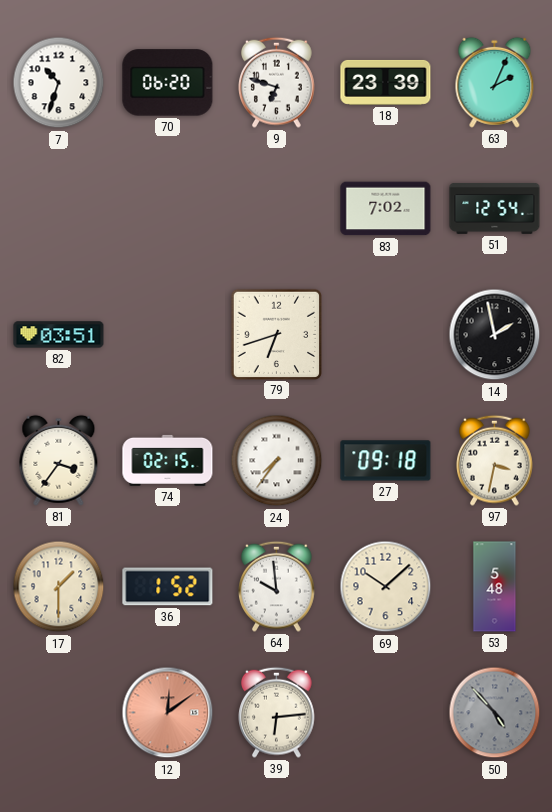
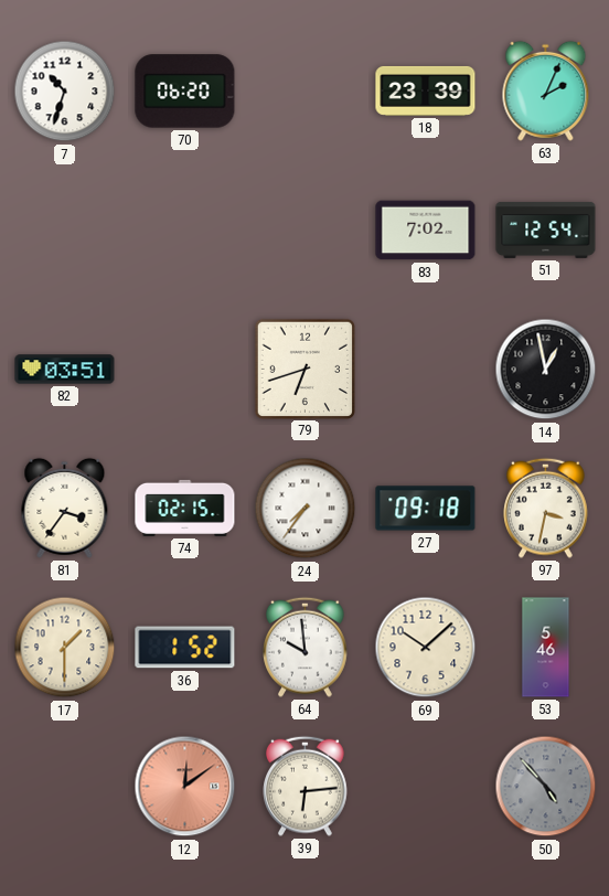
9: 6:48 -> none (277, 82)
14: 1:58 -> 12:58 (546, 370)
53: 5:48 -> 5:46 (546, 648)
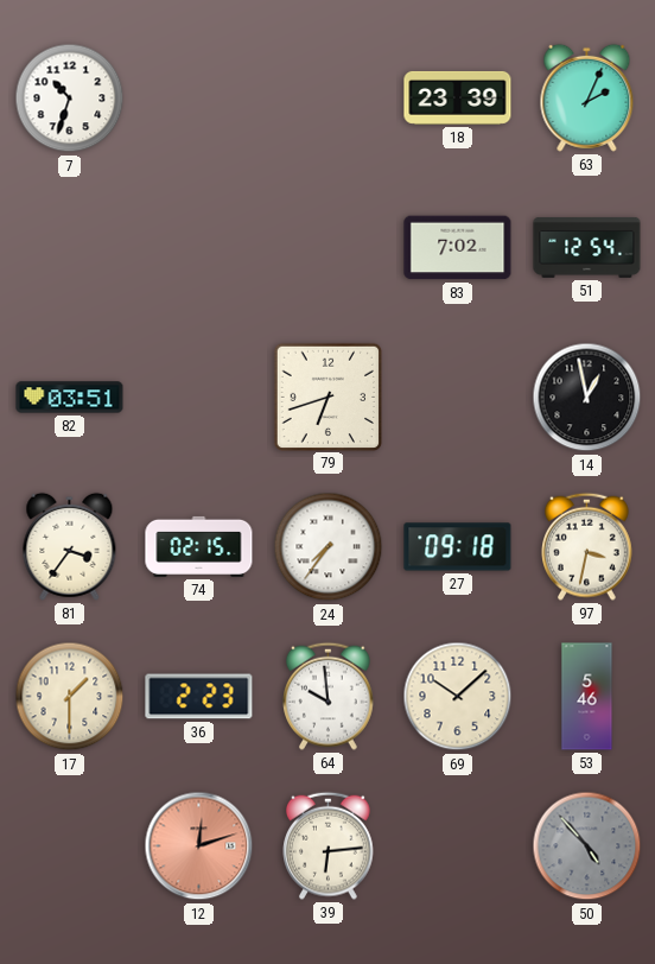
70: 06:20 -> none (185, 92)
36: 1:52 -> 2:23 (199, 697)
12: 12:09 -> 12:12 (199, 846)
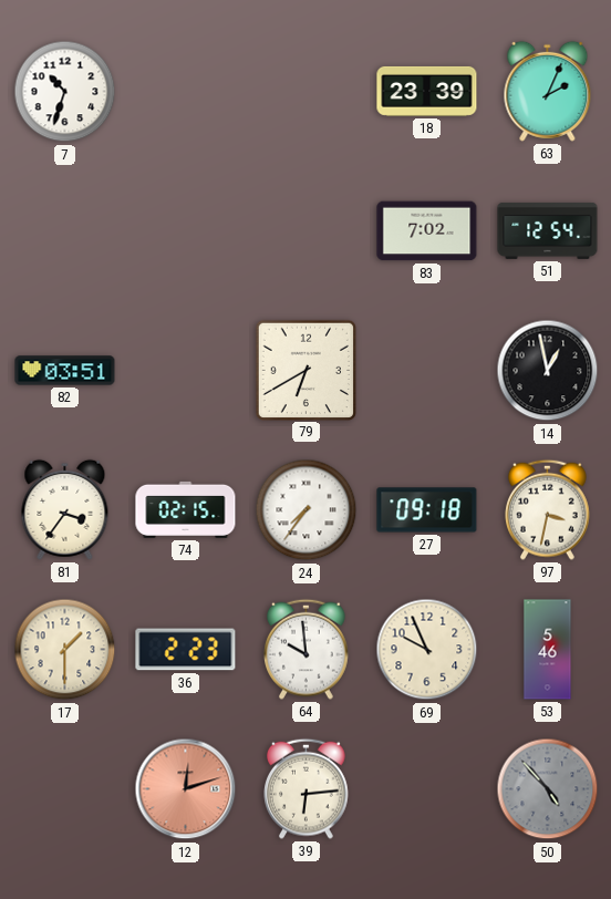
79: 6:42 -> 6:40 (305, 370)
69: 10:08 -> 9:56 (427, 650)
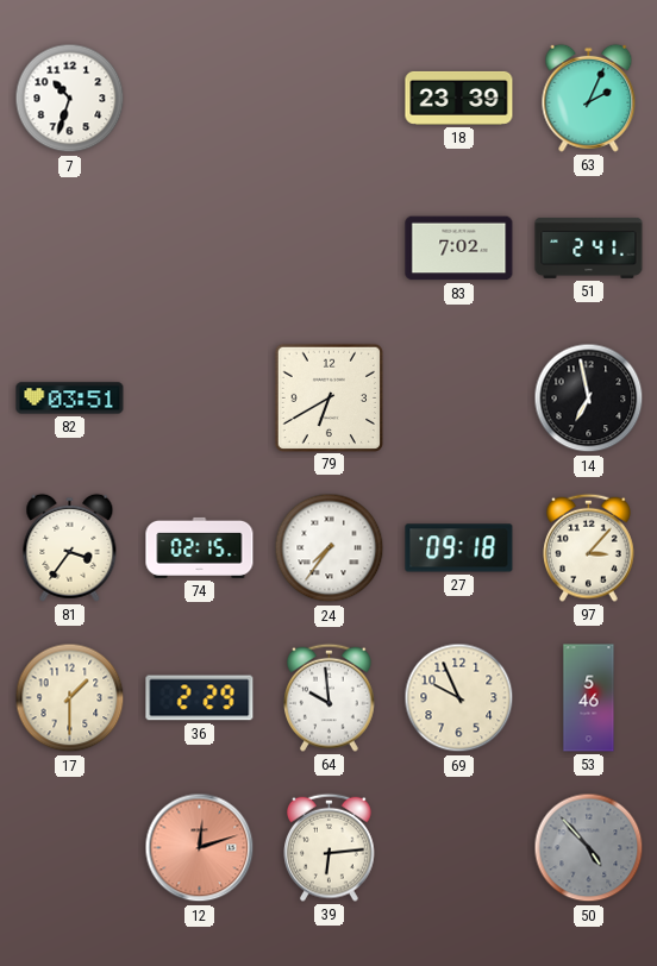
51: 12:54 -> 2:41 (589, 247)
14: 12:58 -> 6:58 (589, 399)
97: 3:32 -> 3:07 (589, 547)
36: 2:23 -> 2:29 (200, 698)
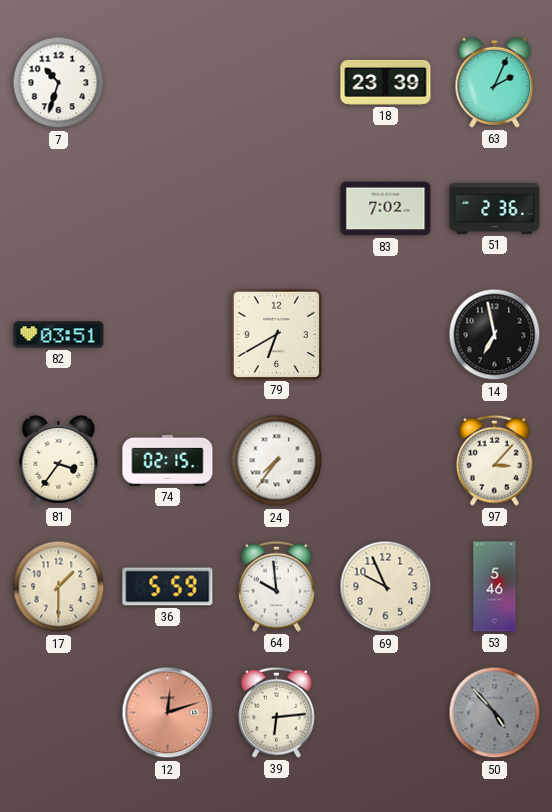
51: 2:41 -> 2:36 (495, 208)
27: 09:18 -> none (459, 548)
36: 2:29 -> 5:59 (168, 587)
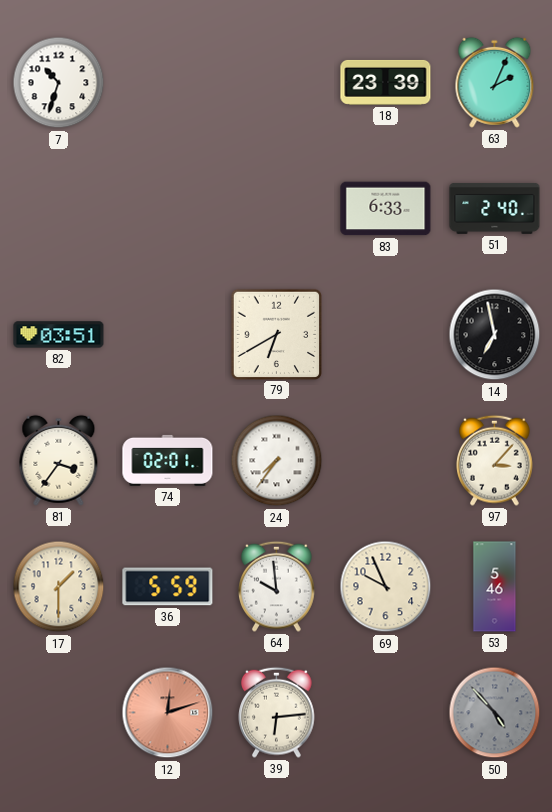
83: 7:02 -> 6:33 (386, 209)
51: 2:36 -> 2:40 (495, 208)
74: 02:15 -> 02:01 (168, 460)
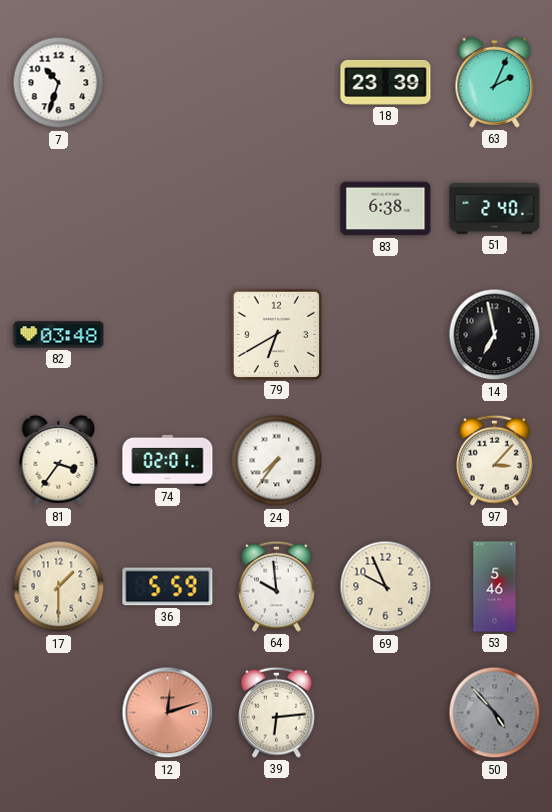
83: 6:33 -> 6:38 (386, 209)
82: 03:51 -> 03:48 (59, 335)
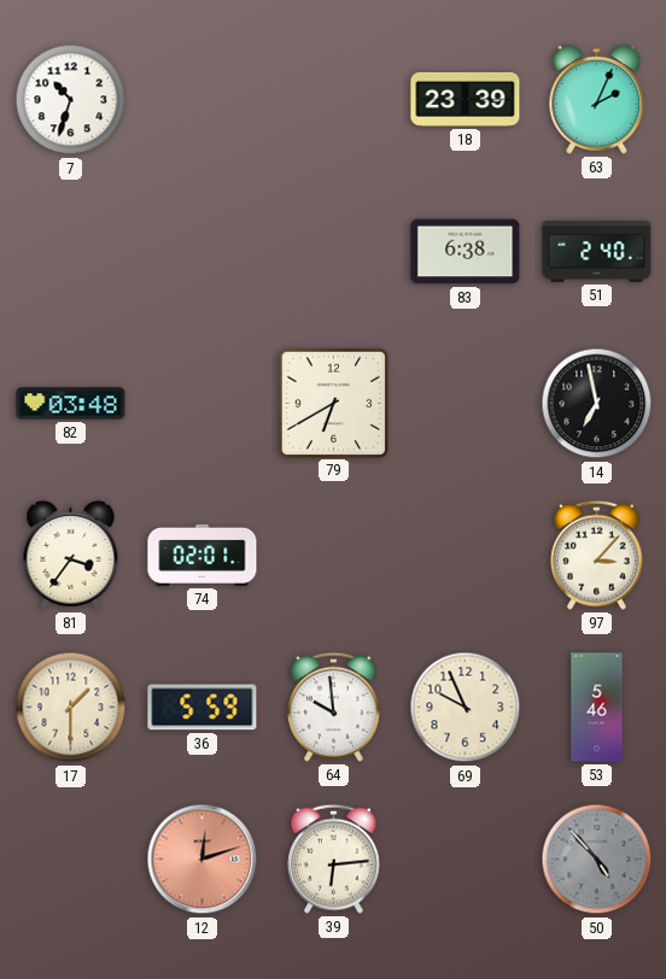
24: 7:36 -> none (277, 461)
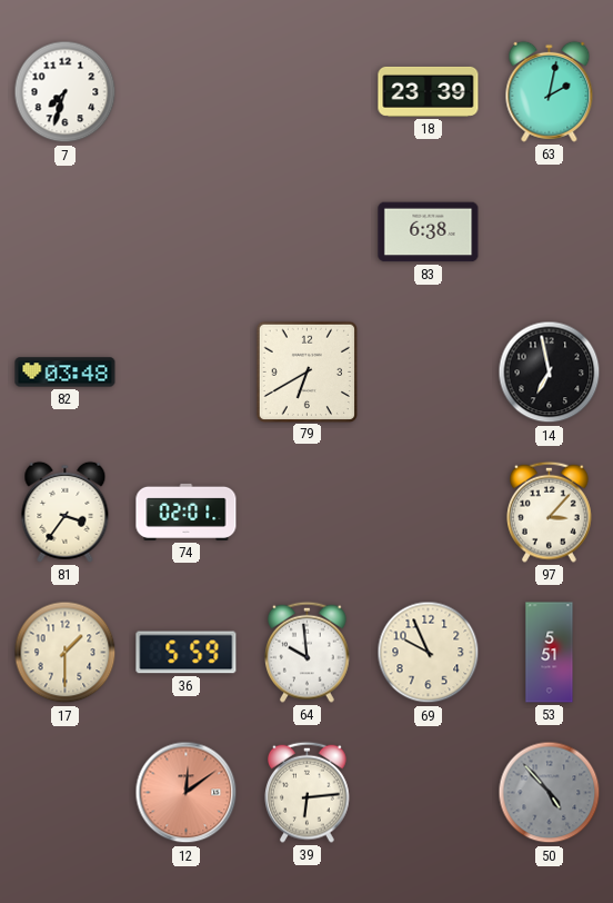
7: 10:33 -> 7:33 (66, 92)
63: 2:04 -> 2:02 (550, 91)
51: 2:40 -> none (597, 251)
53: 5:46 -> 5:51 (550, 653)
12: 12:12 -> 12:09 (187, 793)
